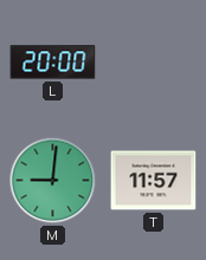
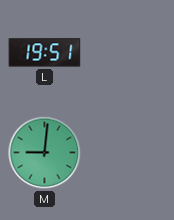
L: 20:00 -> 19:51 (45, 53)
T: 11:57 -> none (154, 181)
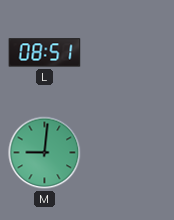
L: 19:51 -> 08:51 (45, 53)
